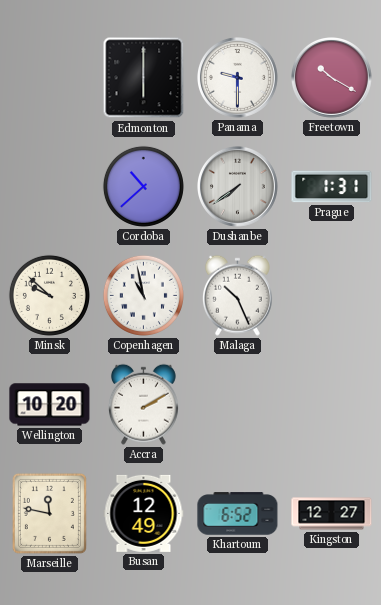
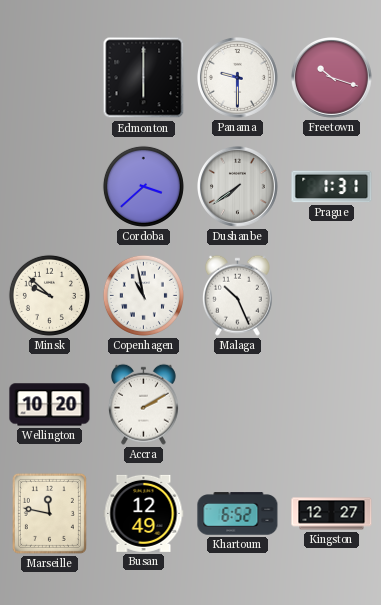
Freetown: 10:20 -> 10:18 (332, 78)
Cordoba: 10:38 -> 3:38 (143, 186)
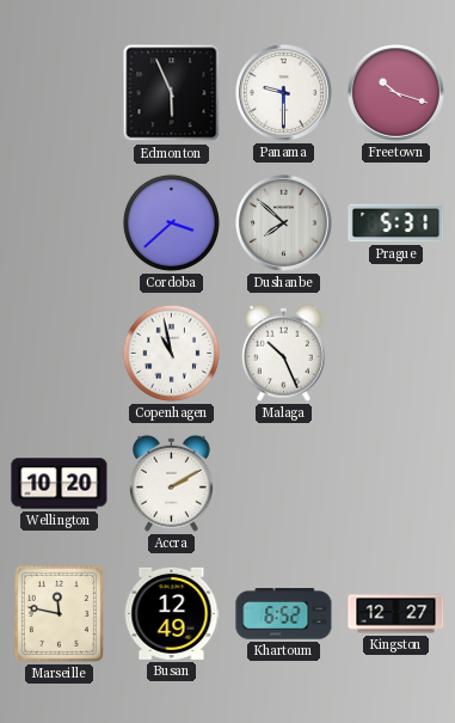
Edmonton: 6:00 -> 5:56 (172, 93)
Dushanbe: 7:39 -> 7:52 (284, 223)
Prague: 1:31 -> 5:31 (396, 223)
Minsk: 9:52 -> none (49, 295)
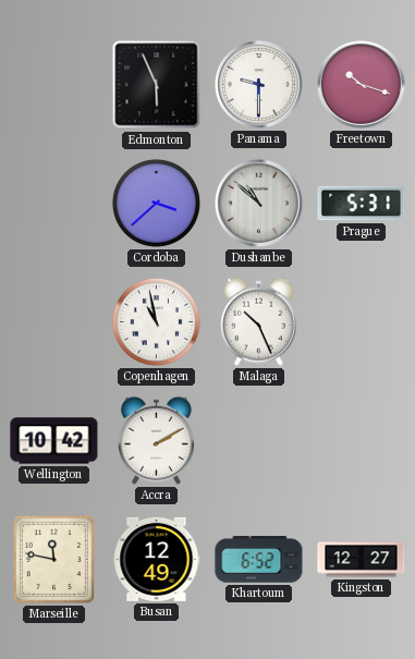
Dushanbe: 7:52 -> 10:52 (259, 204)
Wellington: 10:20 -> 10:42 (54, 441)
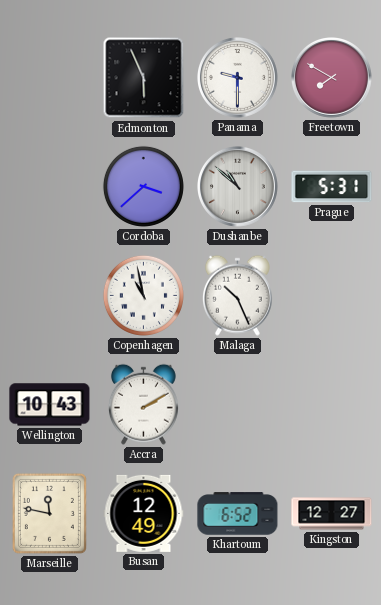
Freetown: 10:18 -> 7:50 (332, 78)
Wellington: 10:42 -> 10:43 (50, 405)
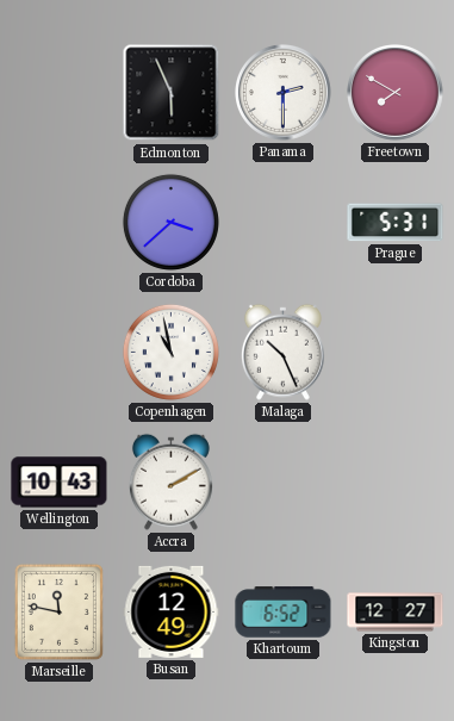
Panama: 9:30 -> 2:30 (284, 93)
Dushanbe: 10:52 -> none (238, 187)
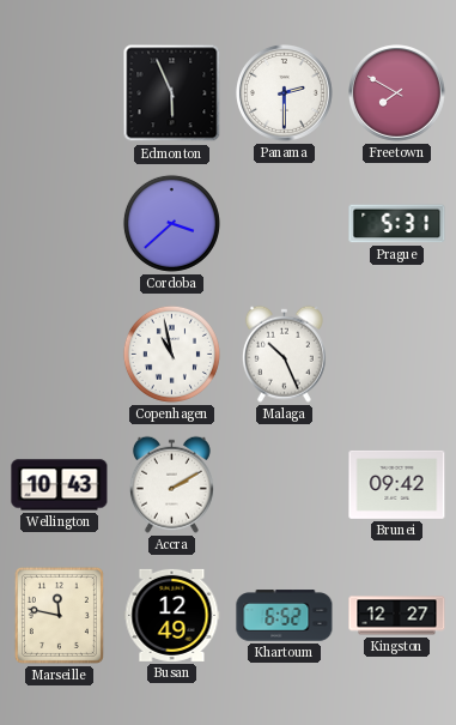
Brunei: none -> 09:42 (397, 484)
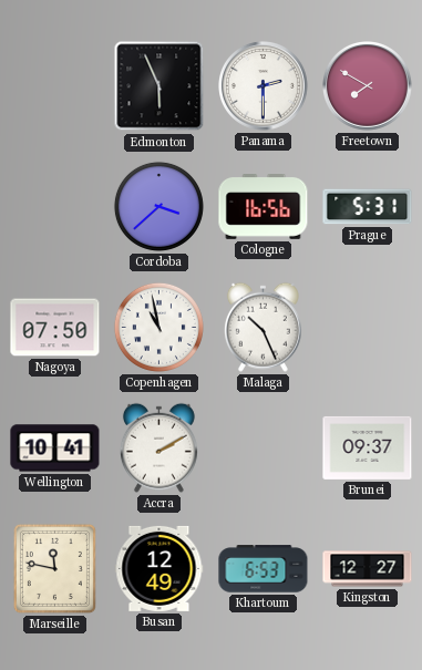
Cologne: none -> 16:56 (264, 207)
Nagoya: none -> 07:50 (55, 328)
Wellington: 10:43 -> 10:41 (55, 449)
Brunei: 09:42 -> 09:37 (368, 447)
Khartoum: 6:52 -> 6:53 (264, 569)
